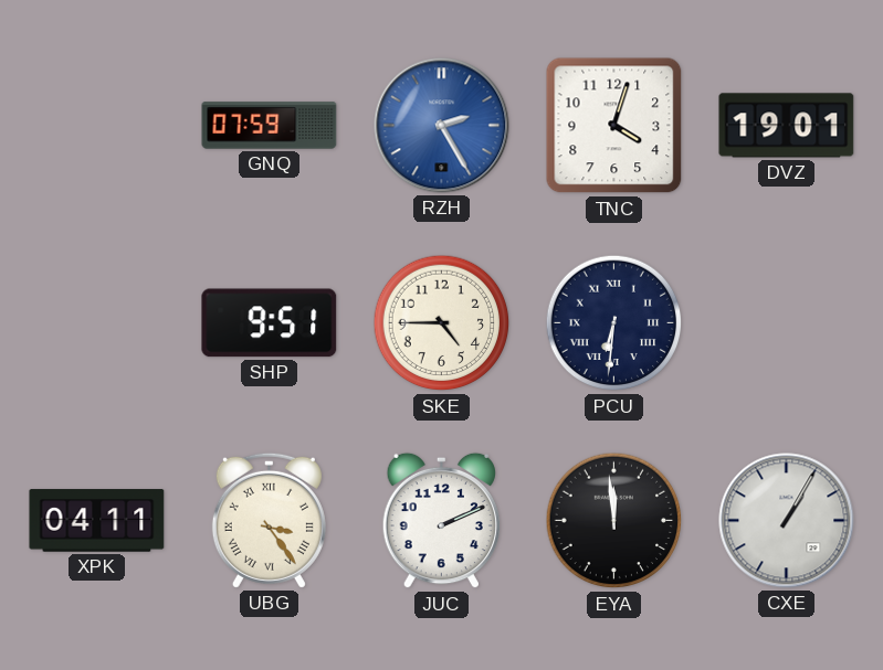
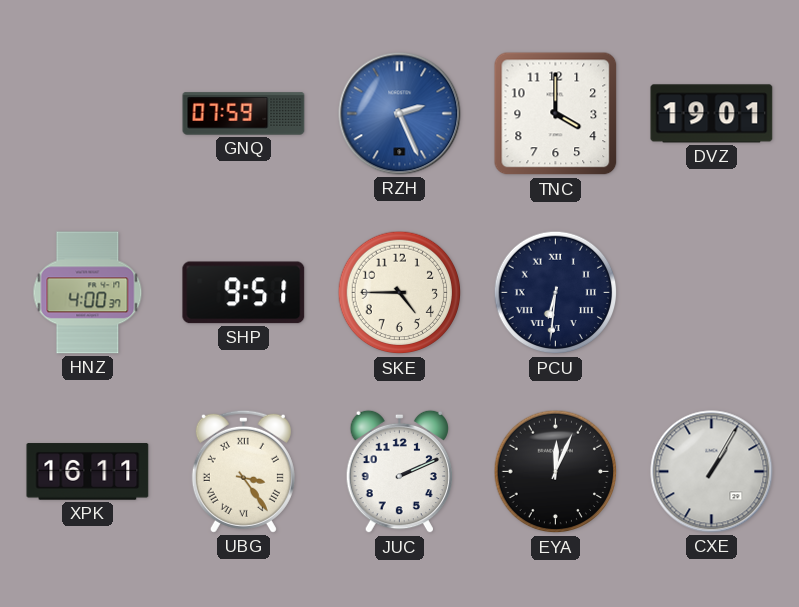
RZH: 2:25 -> 2:26 (400, 114)
TNC: 4:03 -> 4:00 (556, 114)
HNZ: none -> 4:00 (88, 293)
XPK: 04:11 -> 16:11 (88, 472)
EYA: 11:59 -> 12:04 (556, 472)
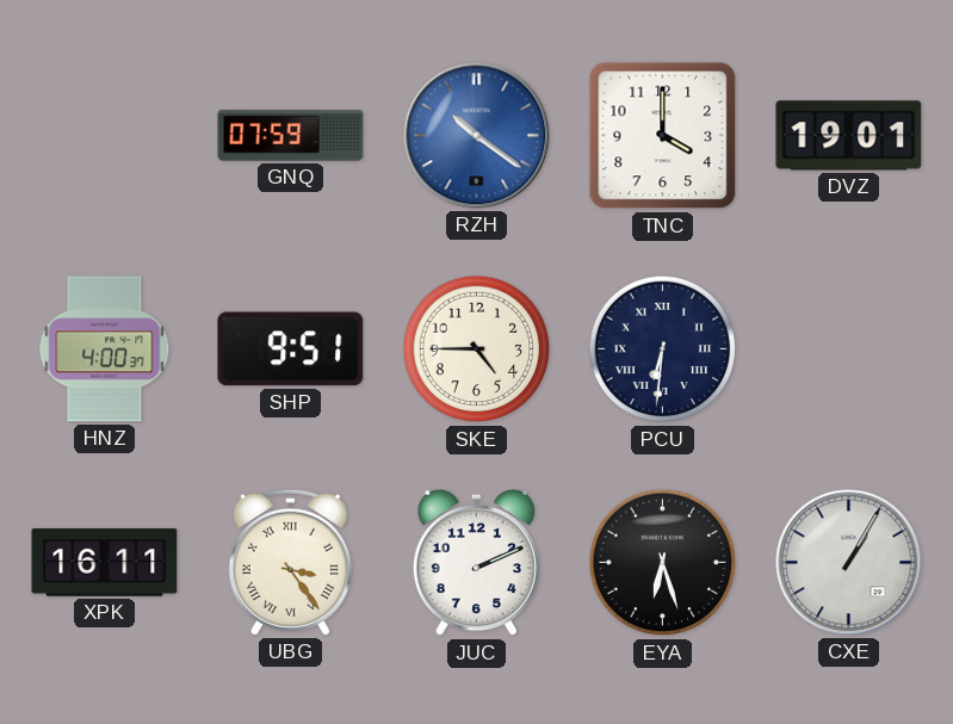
RZH: 2:26 -> 10:21 (477, 136)
EYA: 12:04 -> 6:27 (663, 563)
